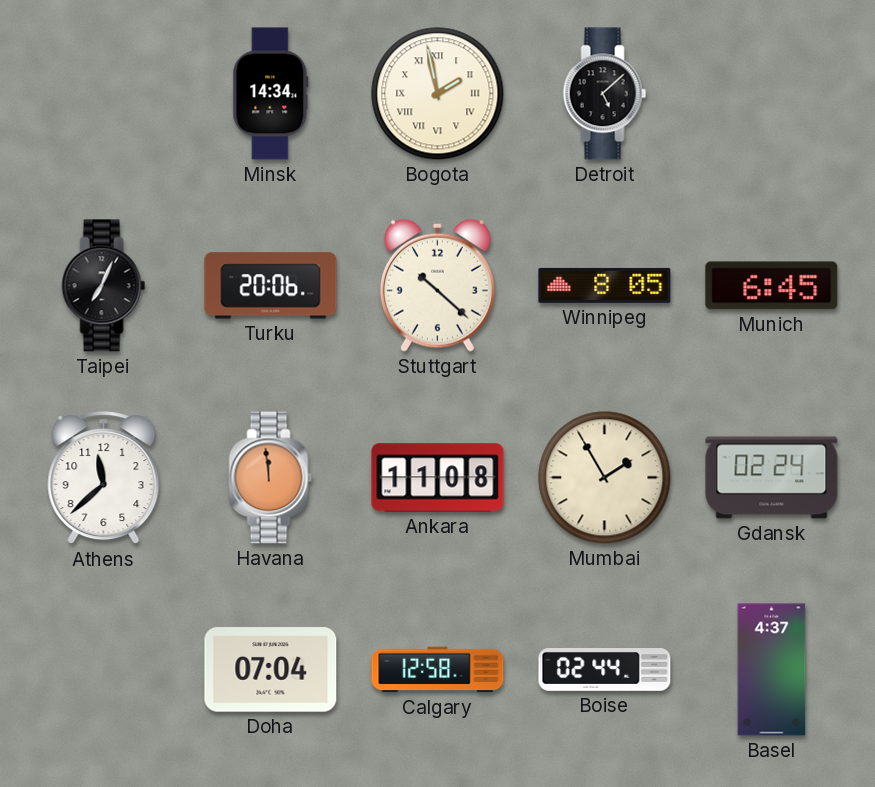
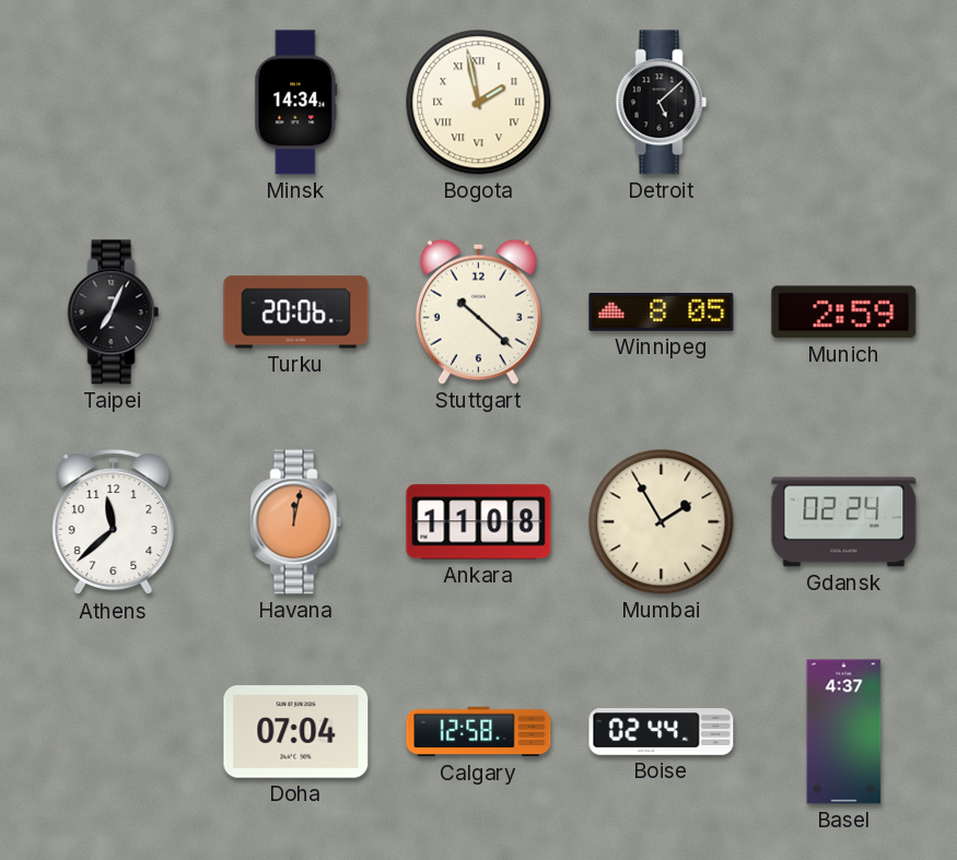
Munich: 6:45 -> 2:59 (844, 313)
Havana: 11:59 -> 12:02 (296, 522)
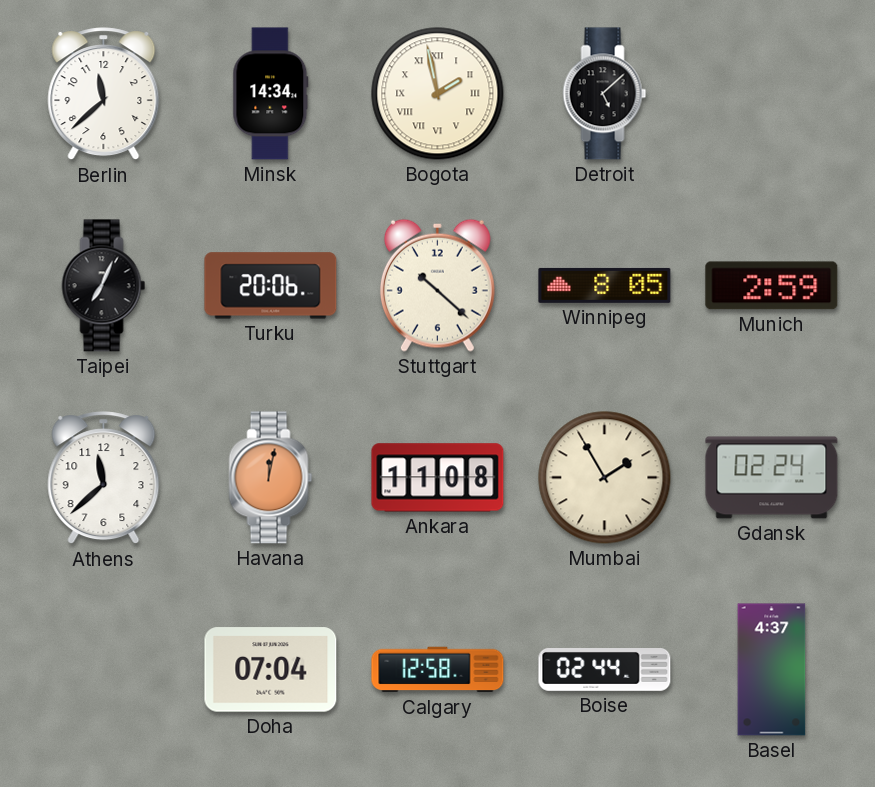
Berlin: none -> 11:38 (104, 94)
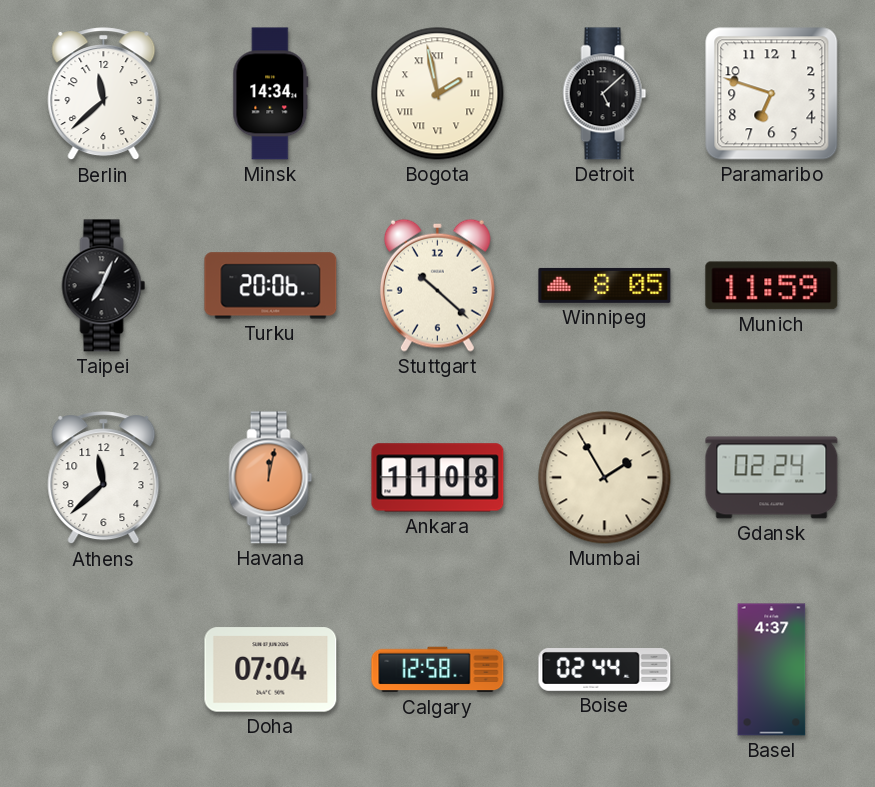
Paramaribo: none -> 6:48 (772, 94)
Munich: 2:59 -> 11:59 (772, 286)
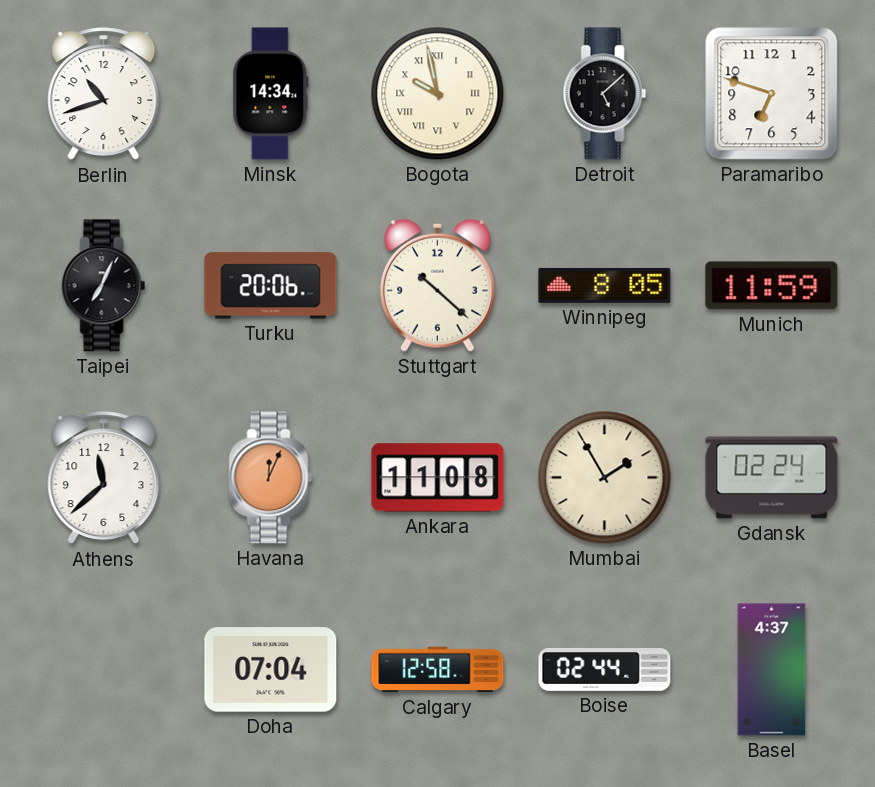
Berlin: 11:38 -> 10:42 (104, 94)
Bogota: 1:58 -> 9:58 (438, 94)
Havana: 12:02 -> 12:04 (271, 478)
